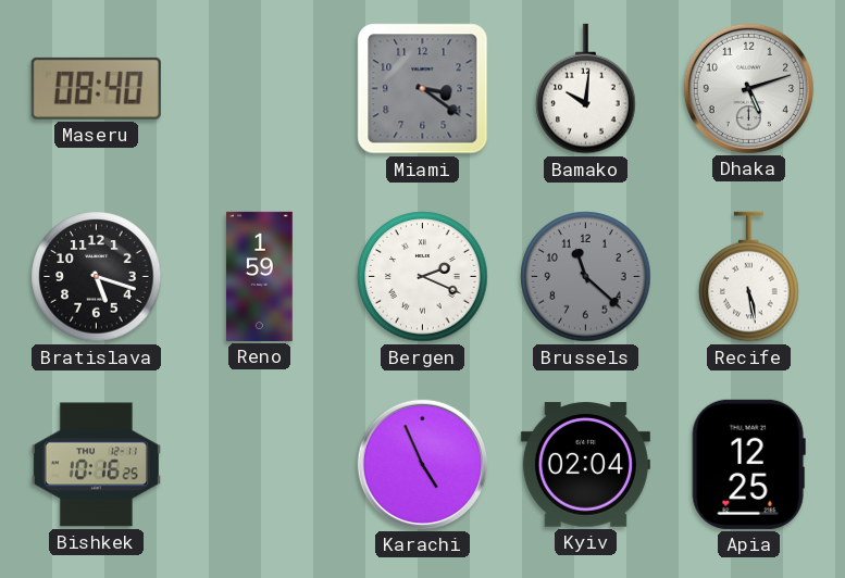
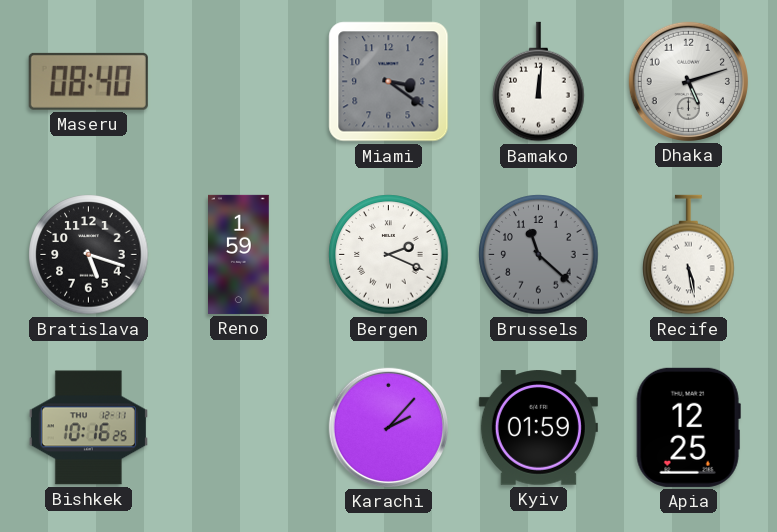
Bamako: 10:01 -> 12:01 (539, 82)
Karachi: 4:56 -> 2:07 (388, 427)
Kyiv: 02:04 -> 01:59 (538, 428)
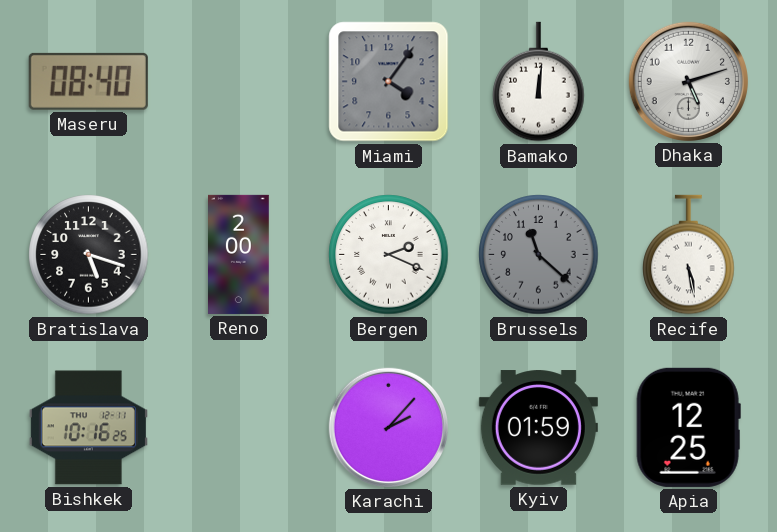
Miami: 3:21 -> 4:06 (389, 82)
Reno: 1:59 -> 2:00 (239, 254)
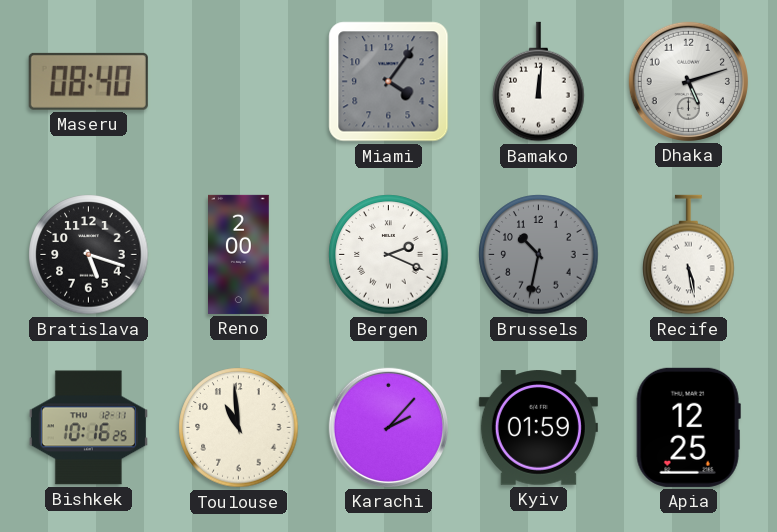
Brussels: 11:22 -> 10:32 (539, 255)
Toulouse: none -> 10:59 (239, 428)
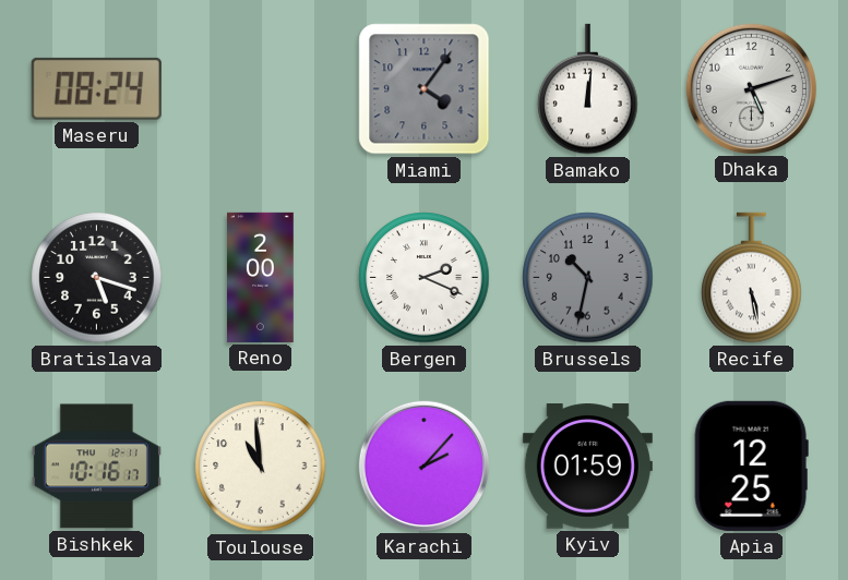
Maseru: 08:40 -> 08:24 (96, 88)
Bishkek: 10:16:25 -> 10:16:17 (96, 467)
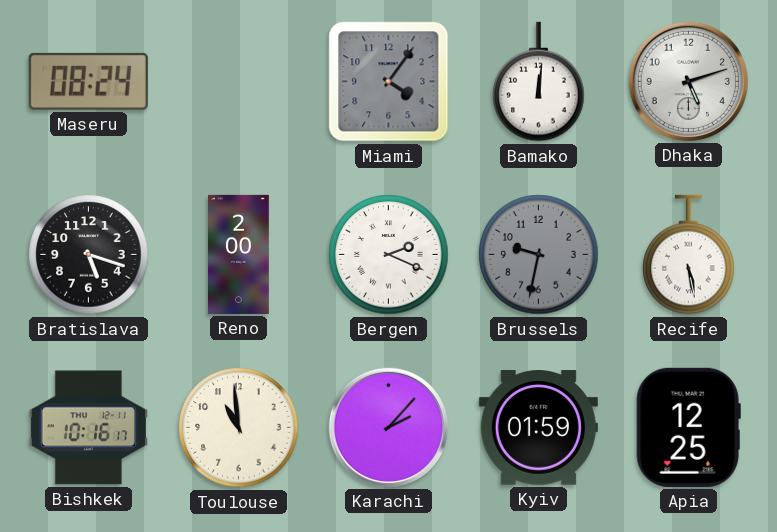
Brussels: 10:32 -> 9:32 (539, 255)
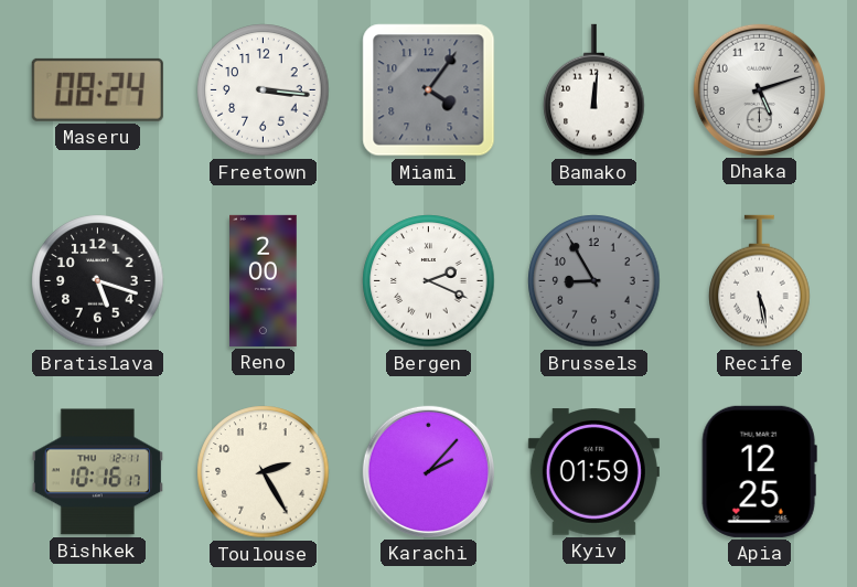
Freetown: none -> 3:16 (264, 90)
Brussels: 9:32 -> 8:55 (594, 281)
Toulouse: 10:59 -> 2:25 (264, 472)
